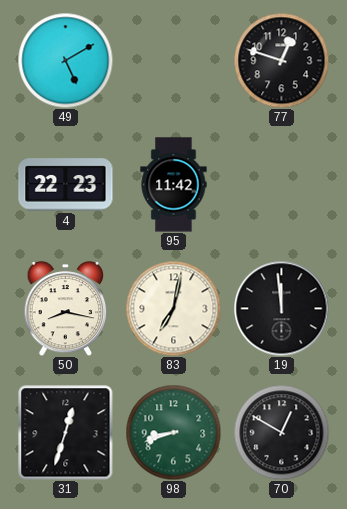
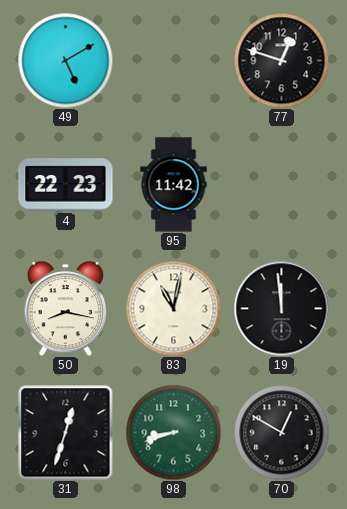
83: 7:02 -> 11:02 (173, 308)
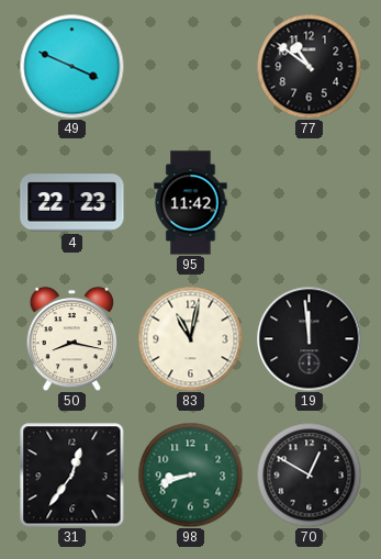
49: 5:10 -> 3:49 (71, 66)
77: 12:48 -> 10:51 (309, 66)
31: 12:33 -> 12:36 (71, 474)
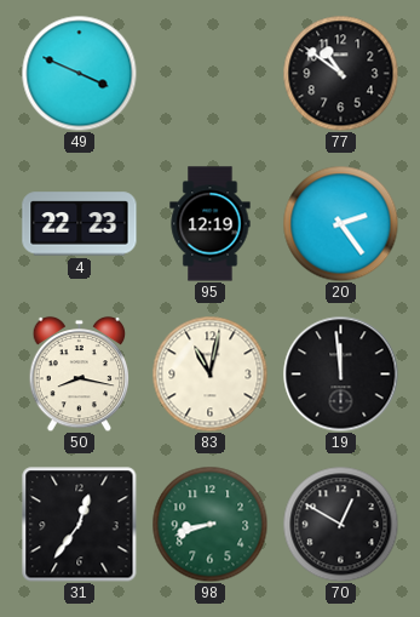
95: 11:42 -> 12:19 (211, 224)
20: none -> 2:24 (340, 223)
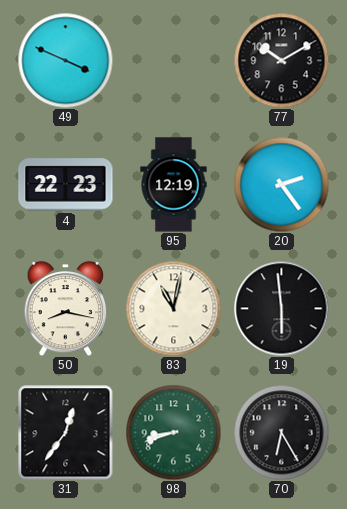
77: 10:51 -> 10:10 (281, 60)
19: 11:59 -> 5:59 (281, 308)
70: 12:50 -> 6:25 (281, 432)
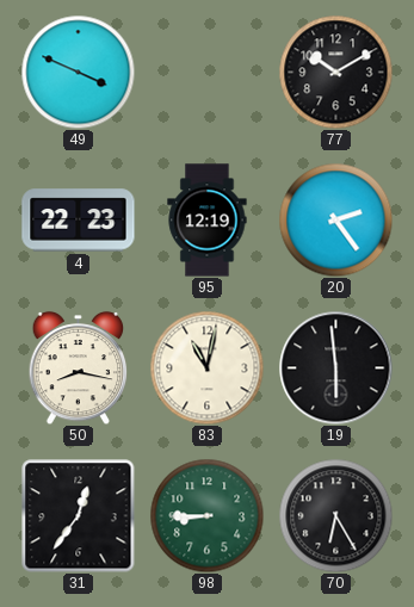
98: 8:42 -> 8:45 (206, 515)
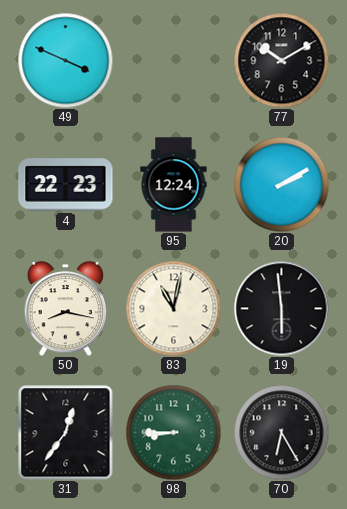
95: 12:19 -> 12:24 (174, 185)
20: 2:24 -> 2:10 (281, 184)
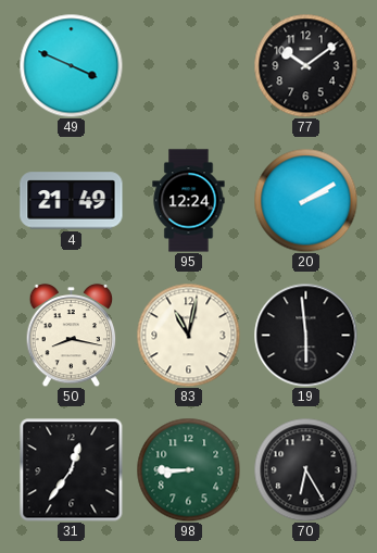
77: 10:10 -> 10:09 (305, 65)
4: 22:23 -> 21:49 (72, 201)
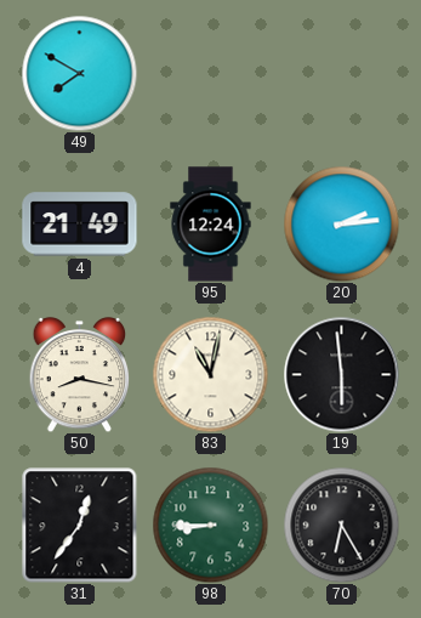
49: 3:49 -> 7:50 (79, 73)
77: 10:09 -> none (305, 65)
20: 2:10 -> 2:14 (341, 223)
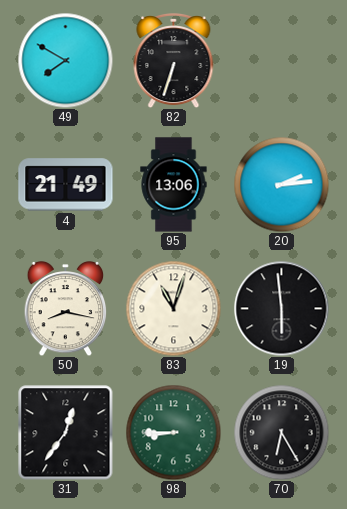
82: none -> 6:33 (174, 61)
95: 12:24 -> 13:06 (174, 185)
83: 11:02 -> 11:03 (173, 308)
